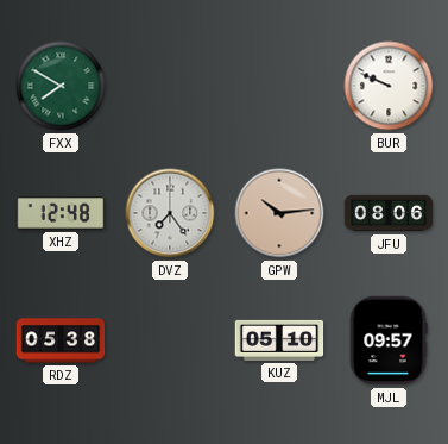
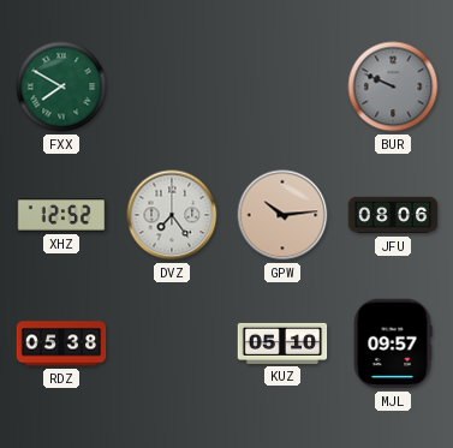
BUR dial: white -> grey (393, 86)
XHZ: 12:48 -> 12:52 (61, 215)
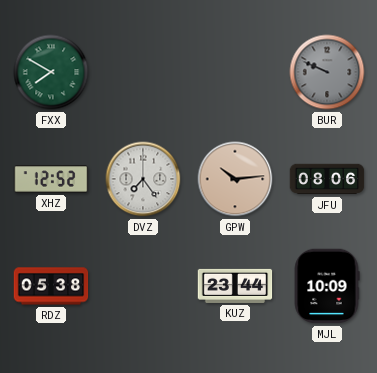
KUZ: 05:10 -> 23:44 (235, 286)
MJL: 09:57 -> 10:09 (327, 286)
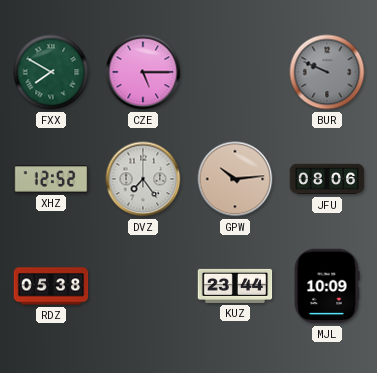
CZE: none -> 5:15 (143, 72)
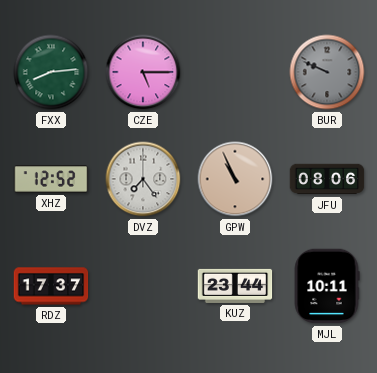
FXX: 7:50 -> 8:14 (51, 72)
GPW: 10:14 -> 10:56 (235, 179)
RDZ: 05:38 -> 17:37 (51, 286)
MJL: 10:09 -> 10:11 (327, 286)
